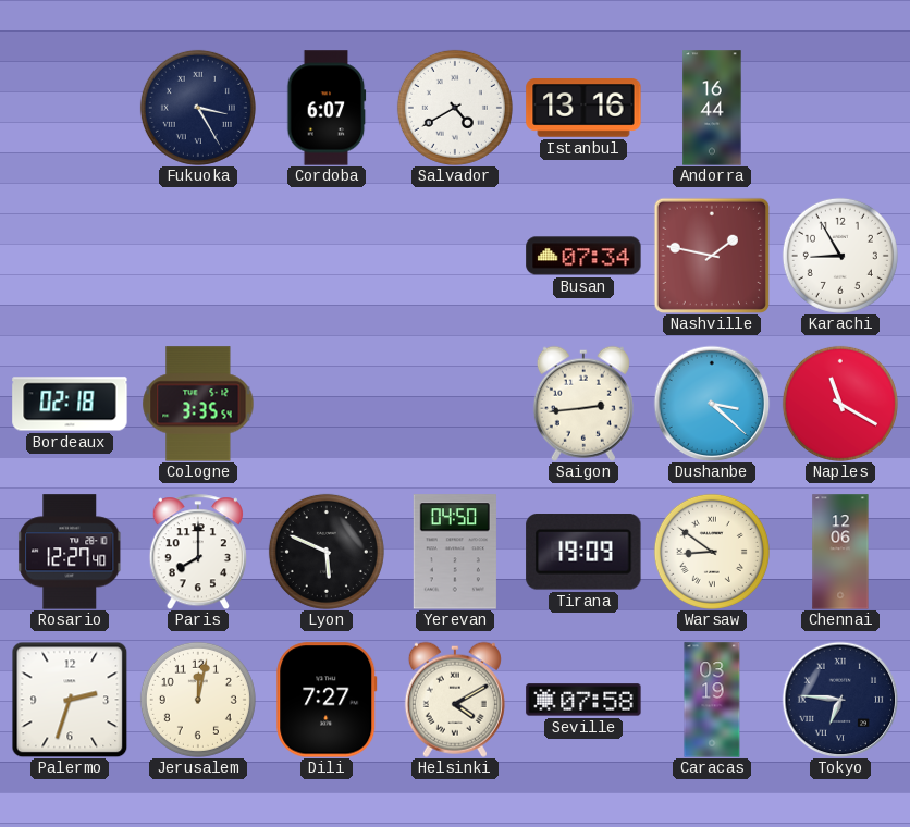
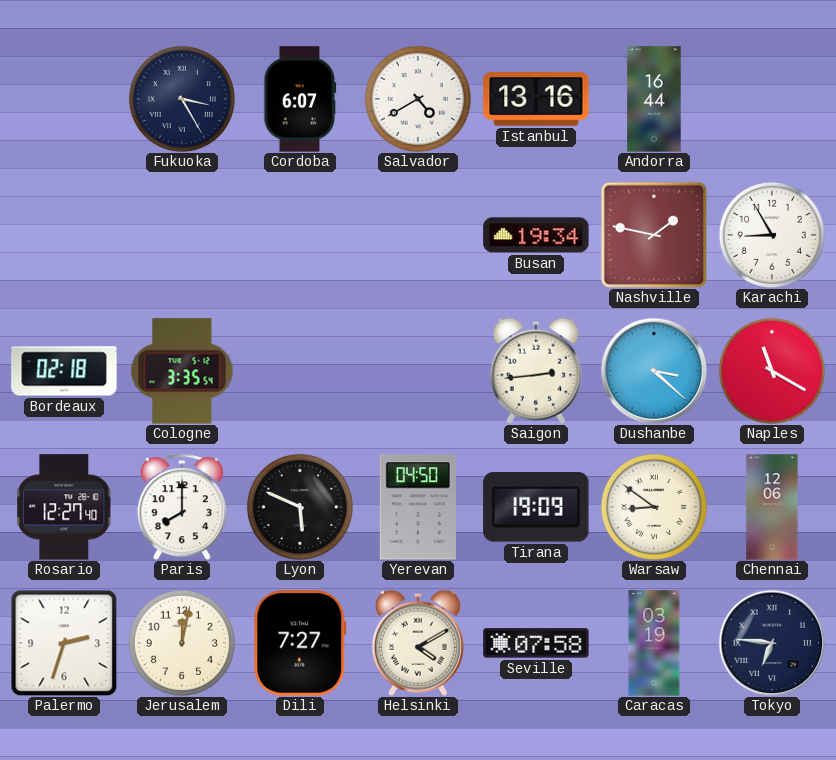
Busan: 07:34 -> 19:34 (536, 235)
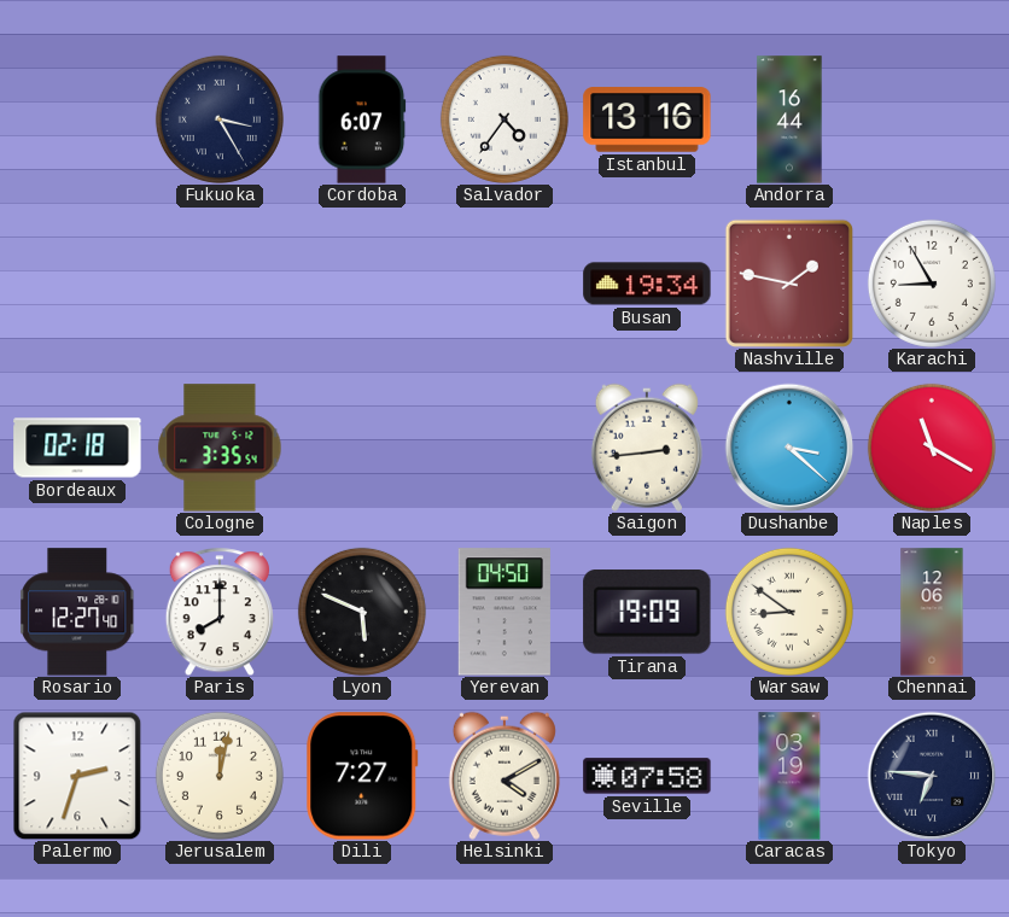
Salvador: 4:40 -> 4:36 (505, 119)
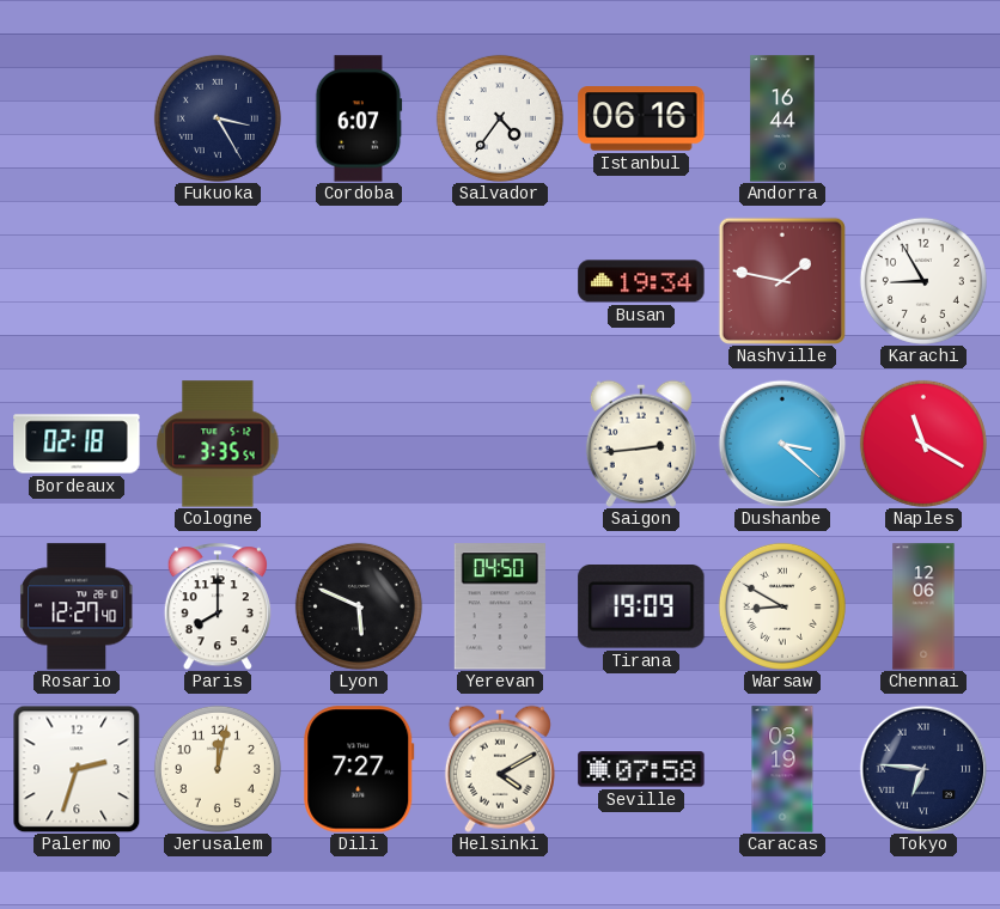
Istanbul: 13:16 -> 06:16 (641, 118)
Warsaw: 8:51 -> 8:50 (782, 606)
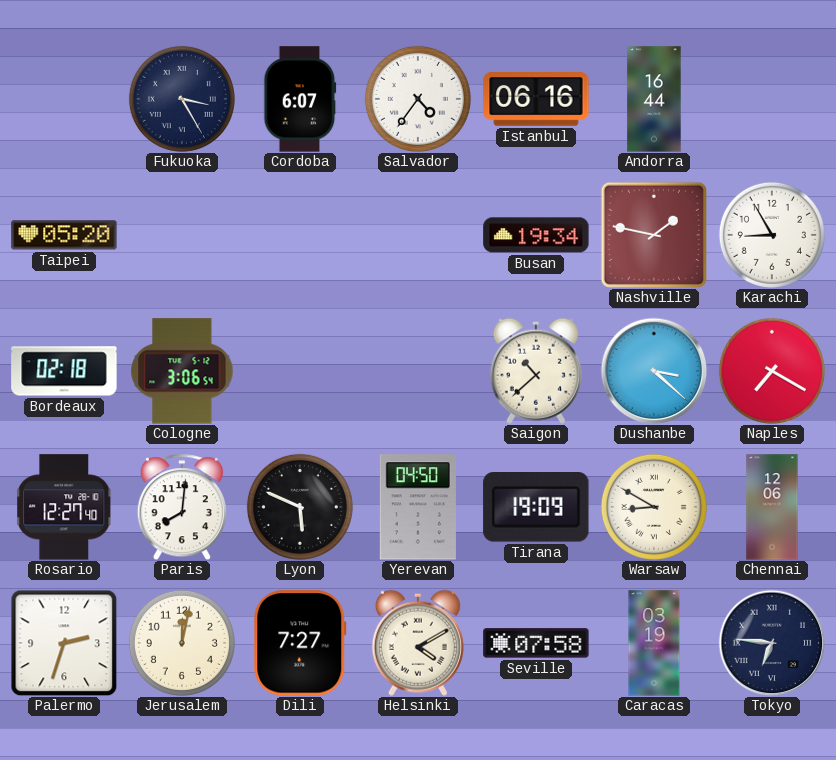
Taipei: none -> 05:20 (64, 235)
Cologne: 3:35 -> 3:06 (182, 371)
Saigon: 2:44 -> 10:38 (536, 371)
Naples: 11:20 -> 7:20 (772, 371)
Paris: 8:00 -> 8:01 (182, 507)
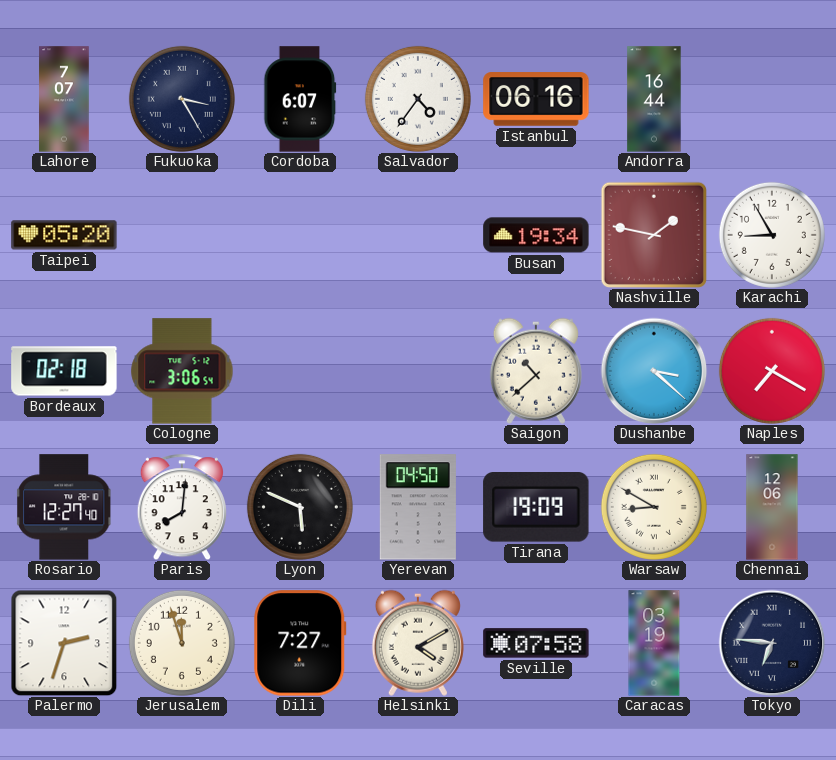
Lahore: none -> 7:07 (64, 99)
Jerusalem: 12:02 -> 11:57 (182, 643)
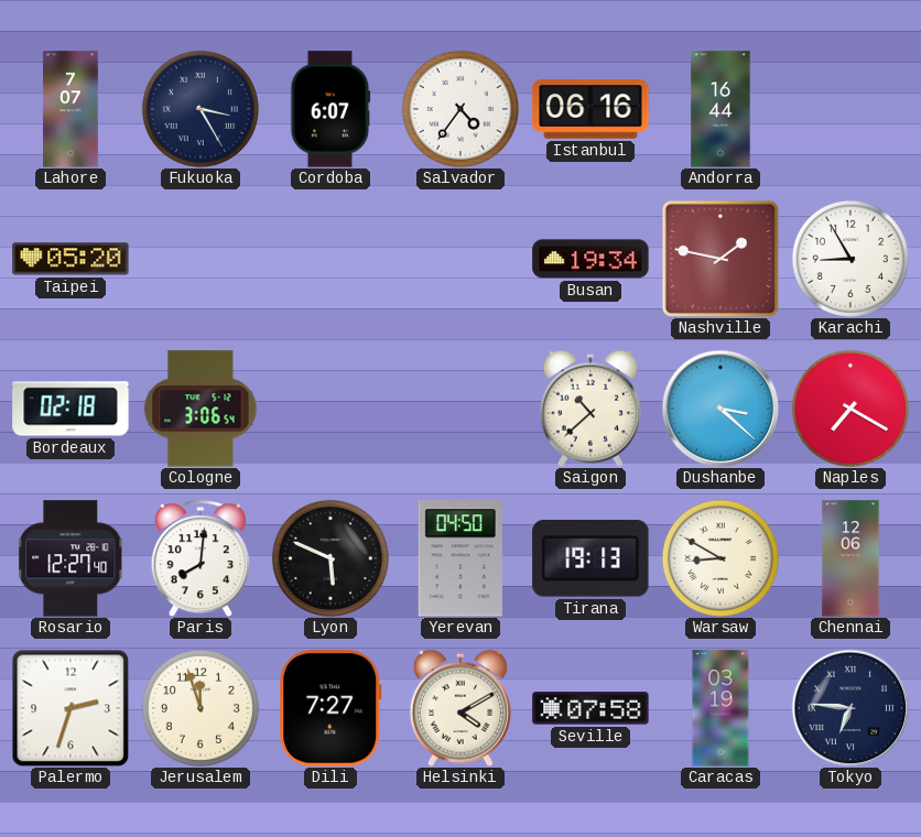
Tirana: 19:09 -> 19:13 (590, 559)
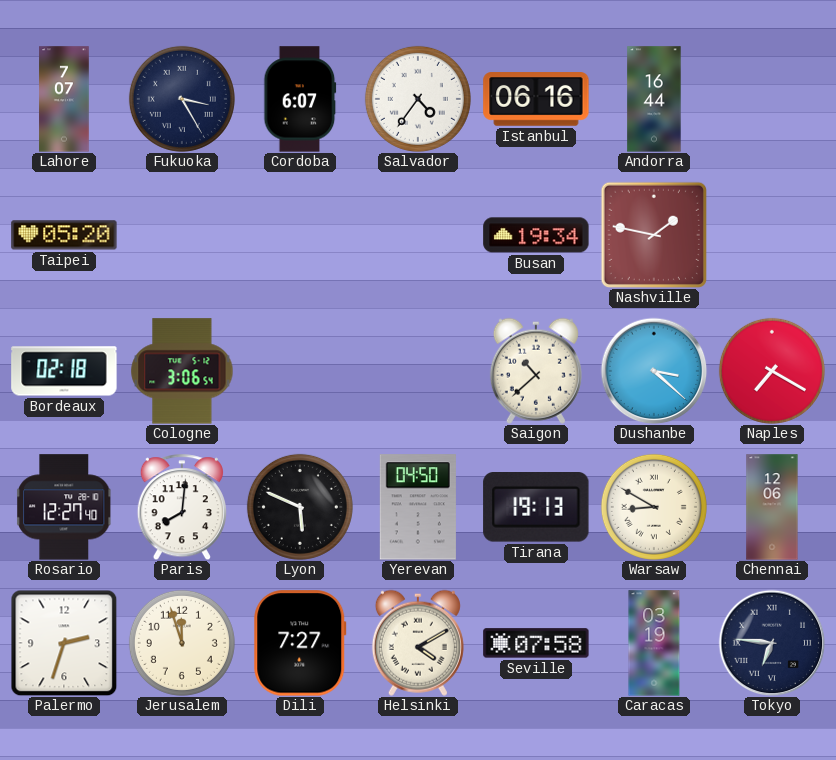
Karachi: 8:55 -> none (850, 259)
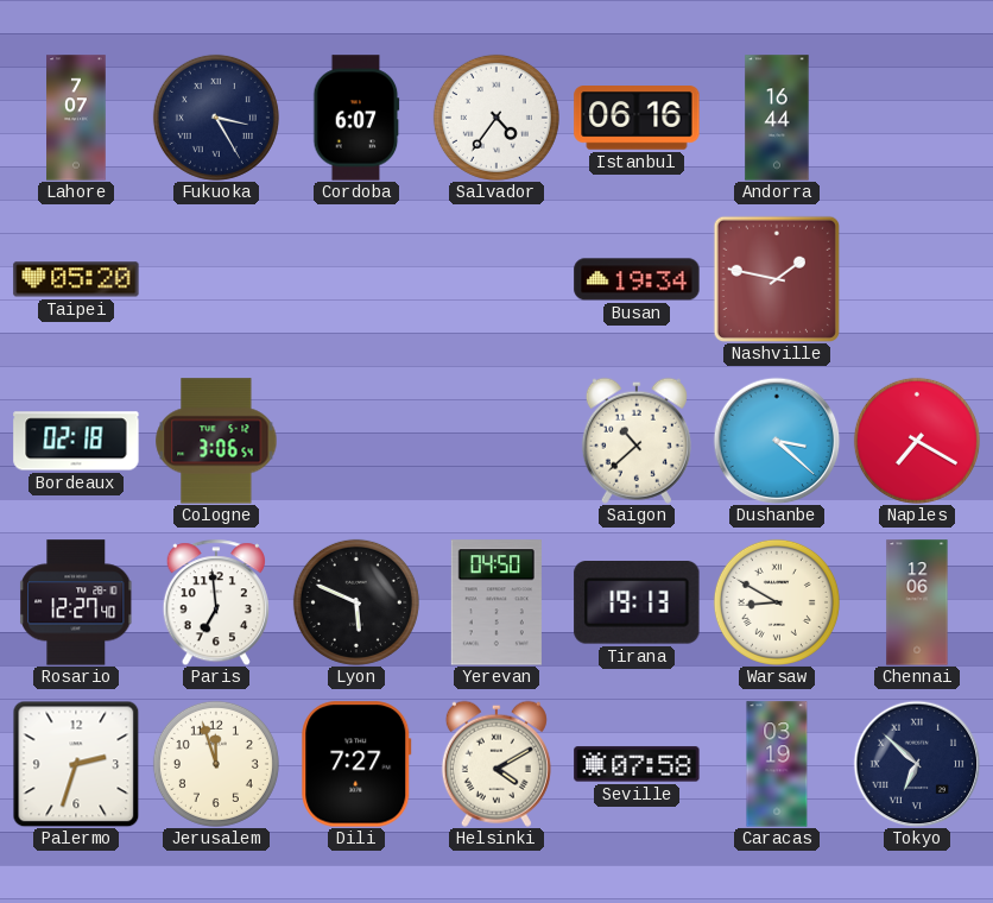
Paris: 8:01 -> 6:59 (216, 602)
Tokyo: 6:46 -> 6:52 (917, 764)
